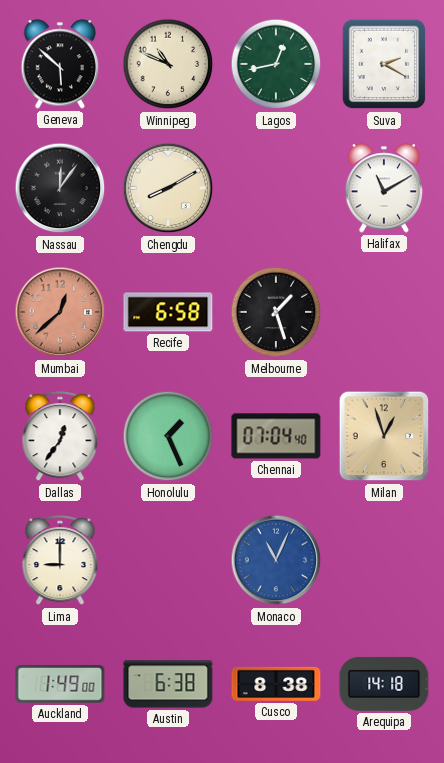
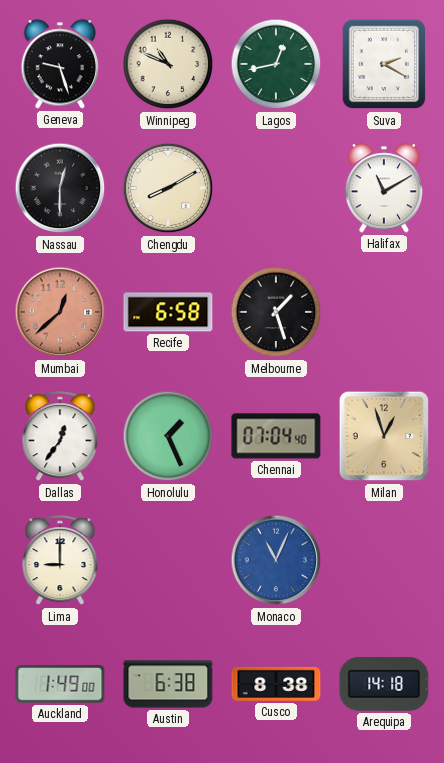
Geneva: 5:52 -> 9:27 (60, 64)
Nassau: 12:06 -> 12:30 (60, 188)
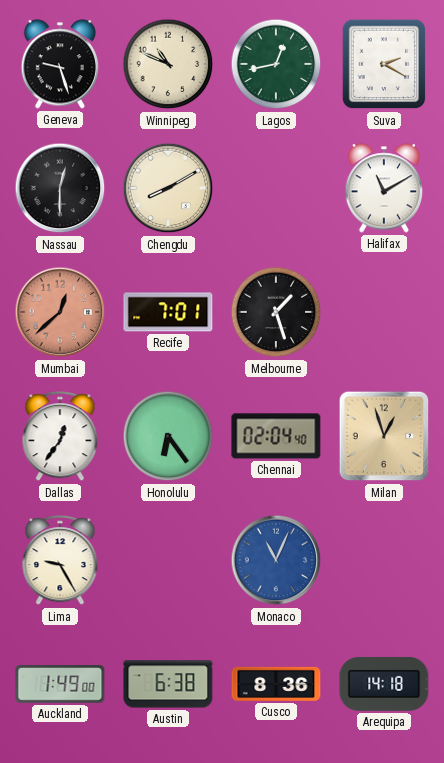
Recife: 6:58 -> 7:01 (168, 312)
Honolulu: 1:26 -> 6:24 (168, 436)
Chennai: 07:04 -> 02:04 (276, 436)
Lima: 9:00 -> 9:25 (60, 561)
Cusco: 8:38 -> 8:36 (276, 684)
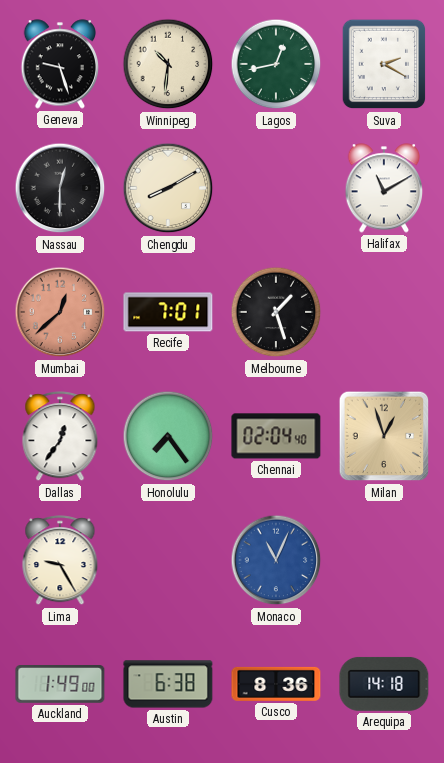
Winnipeg: 10:49 -> 10:31 (168, 64)
Honolulu: 6:24 -> 7:24 (168, 436)
